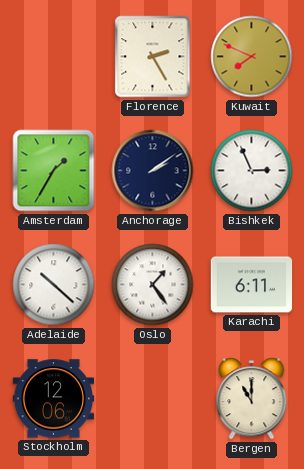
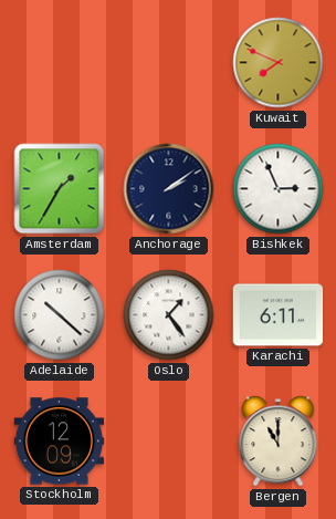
Florence: 2:25 -> none (153, 57)
Stockholm: 12:06 -> 12:09 (60, 442)
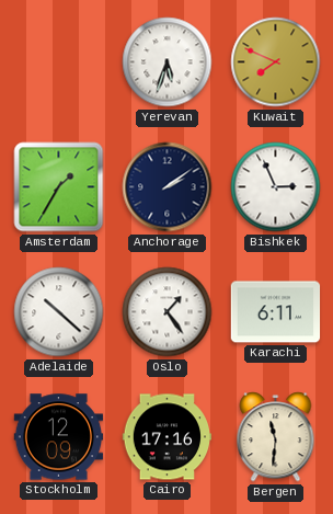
Yerevan: none -> 5:33 (168, 62)
Cairo: none -> 17:16 (168, 437)
Bergen: 11:00 -> 11:31 (276, 437)
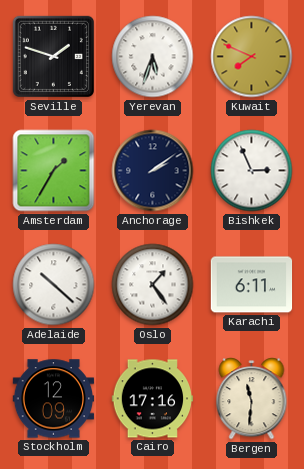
Seville: none -> 1:48 (53, 56)
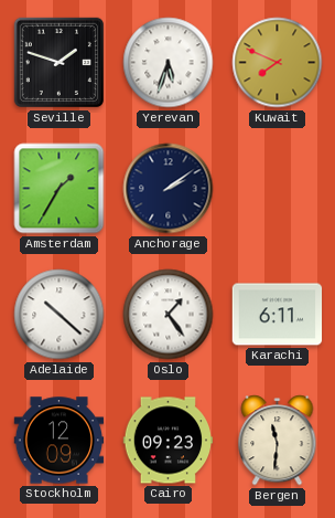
Bishkek: 2:56 -> none (252, 171)
Cairo: 17:16 -> 09:23 (169, 441)
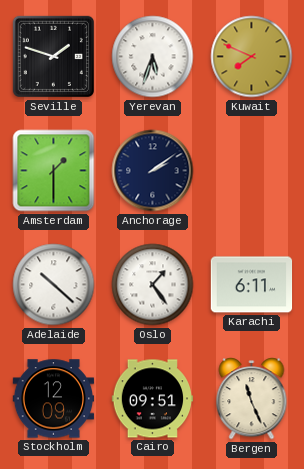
Amsterdam: 1:35 -> 1:30 (54, 171)
Cairo: 09:23 -> 09:51 (153, 399)
Bergen: 11:31 -> 11:26 (252, 399)
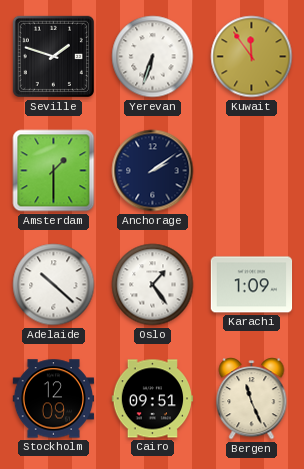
Yerevan: 5:33 -> 6:33 (153, 57)
Kuwait: 7:49 -> 11:54 (252, 57)
Karachi: 6:11 -> 1:09 (252, 285)
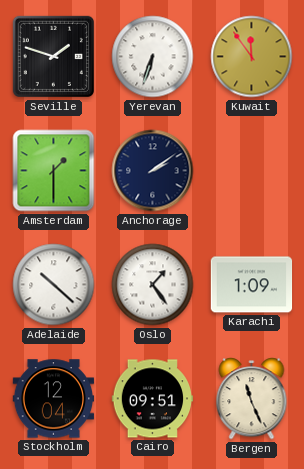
Stockholm: 12:09 -> 12:04 (54, 399)
